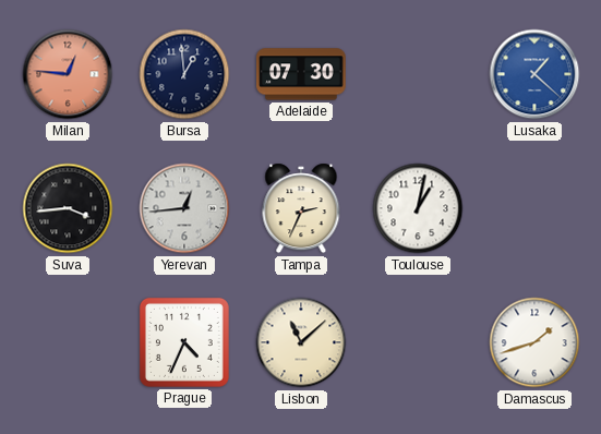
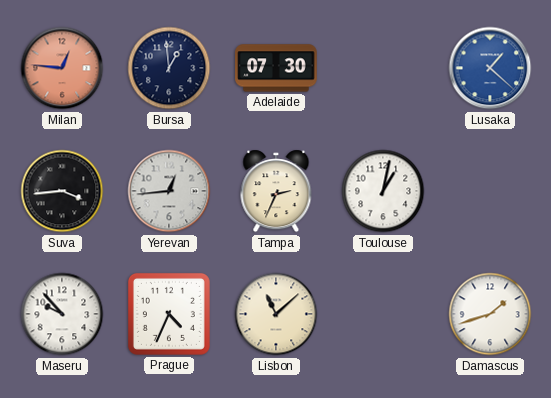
Maseru: none -> 9:53 (62, 314)
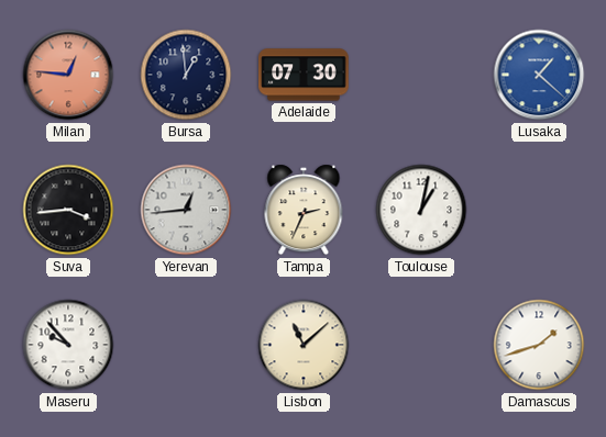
Prague: 4:34 -> none (169, 314)
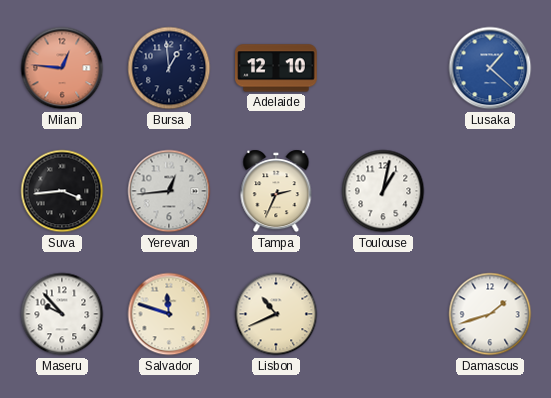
Adelaide: 07:30 -> 12:10 (276, 68)
Salvador: none -> 11:48 (169, 314)
Lisbon: 11:08 -> 10:41 (276, 314)
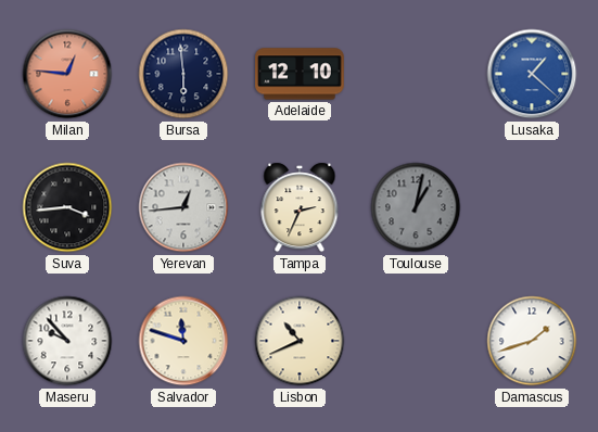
Bursa: 12:59 -> 5:59 (183, 74)
Toulouse dial: white -> grey (416, 207)
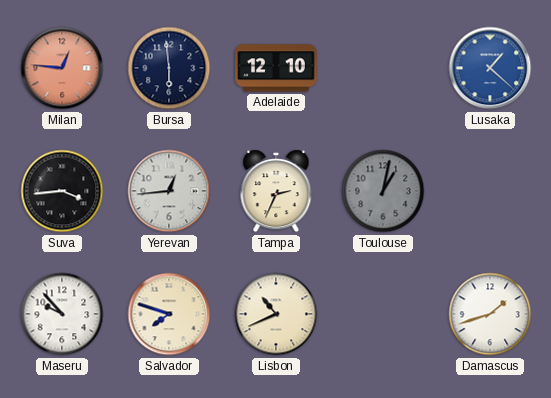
Salvador: 11:48 -> 7:48 (169, 314)
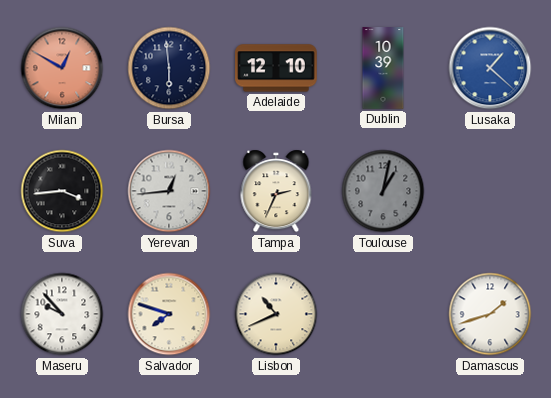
Milan: 12:46 -> 12:50 (62, 68)
Dublin: none -> 10:39 (383, 68)
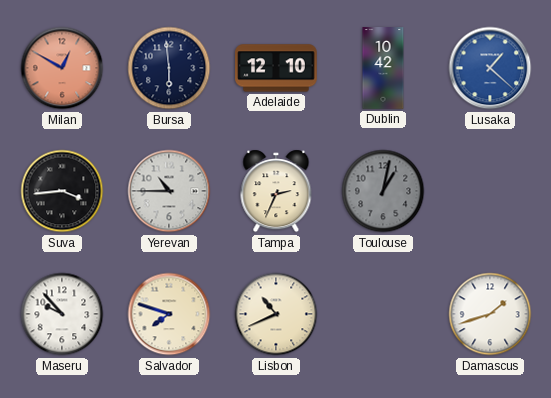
Dublin: 10:39 -> 10:42 (383, 68)
Yerevan: 12:44 -> 10:45 (169, 191)
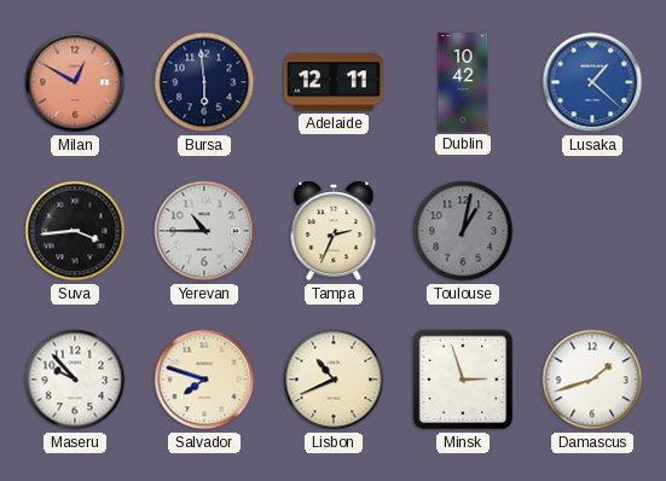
Adelaide: 12:10 -> 12:11 (334, 82)
Minsk: none -> 2:57 (463, 379)
